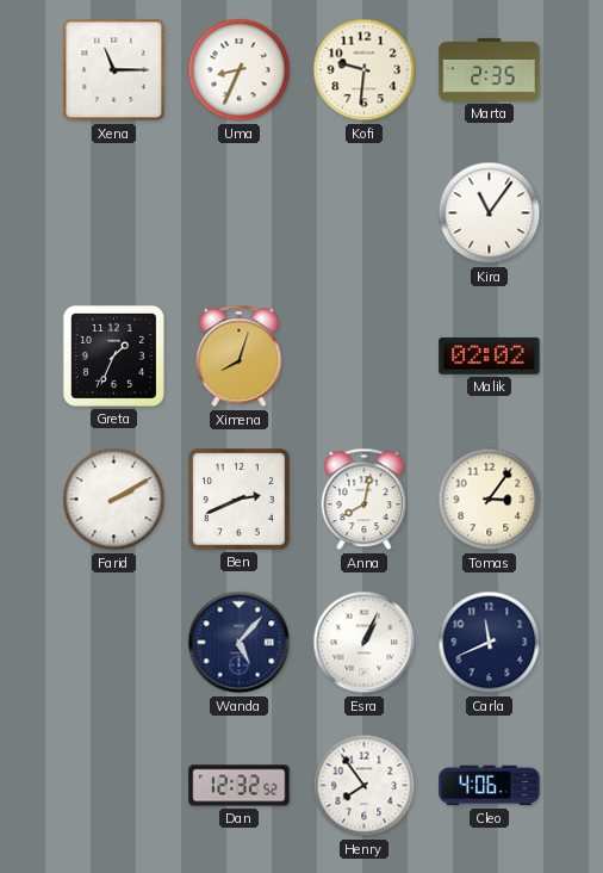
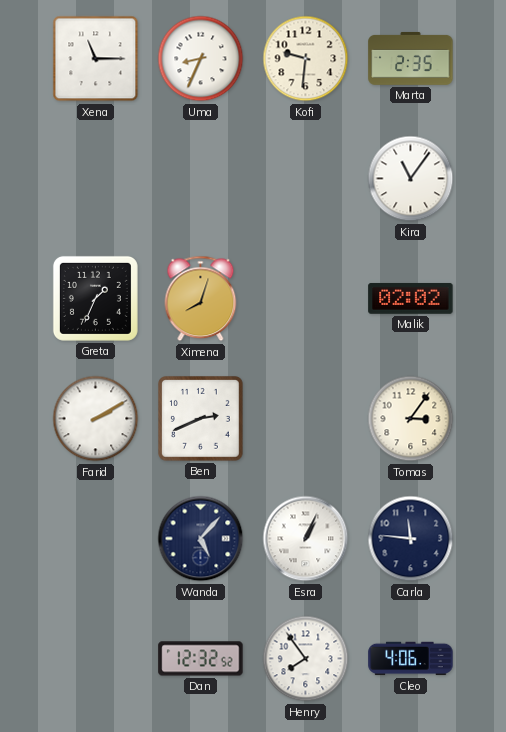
Anna: 8:02 -> none (365, 500)
Carla: 11:41 -> 11:46 (411, 539)
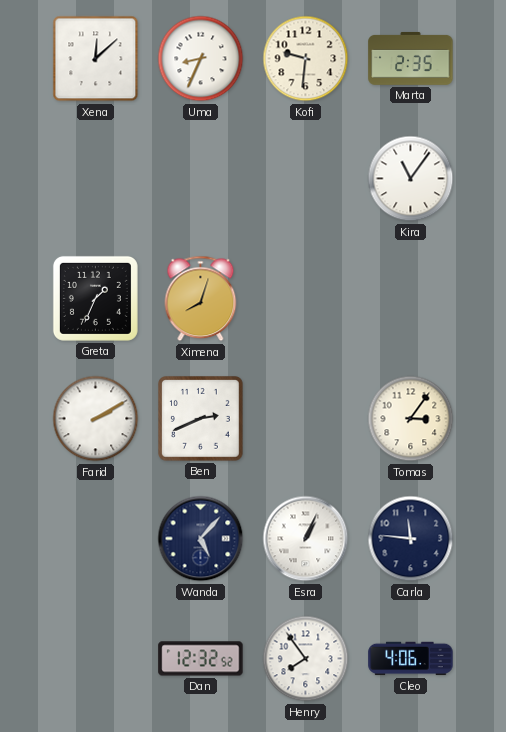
Xena: 11:15 -> 12:08 (96, 59)
Malik: 02:02 -> none (411, 298)
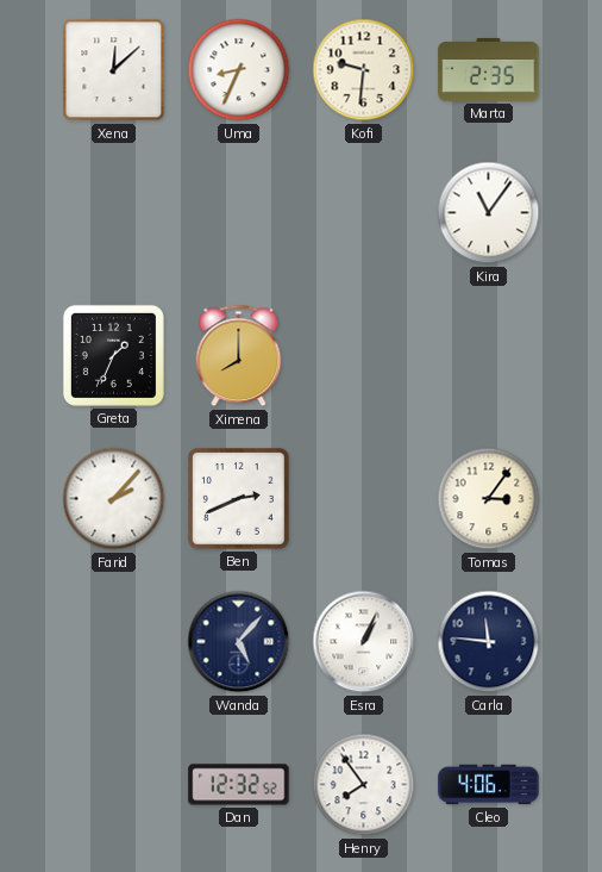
Ximena: 8:03 -> 8:00 (239, 356)
Farid: 2:10 -> 2:07 (114, 499)
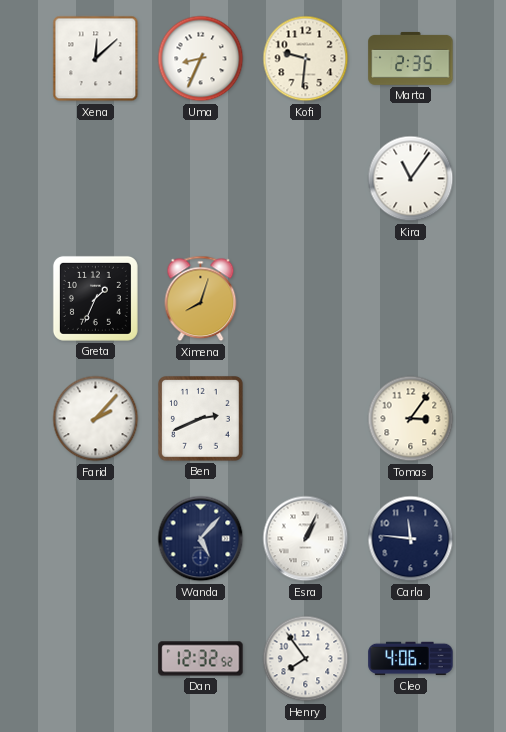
Ximena: 8:00 -> 8:03 (201, 299)
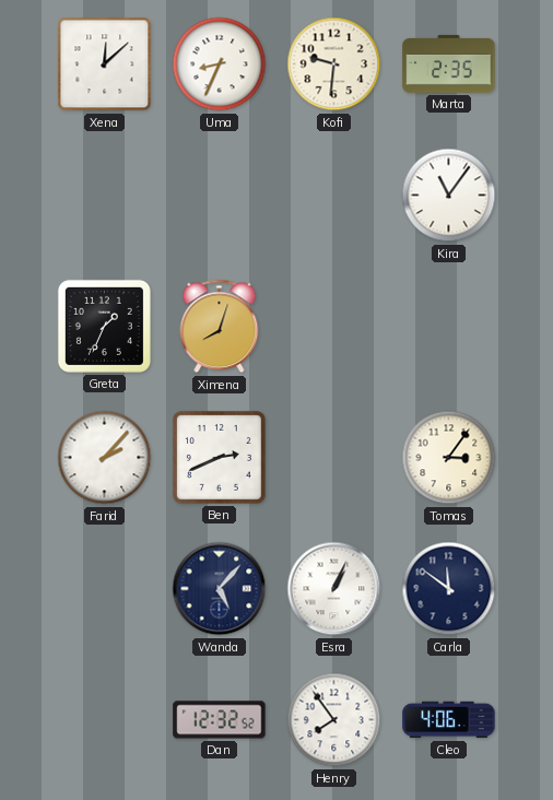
Carla: 11:46 -> 11:51 (449, 589)
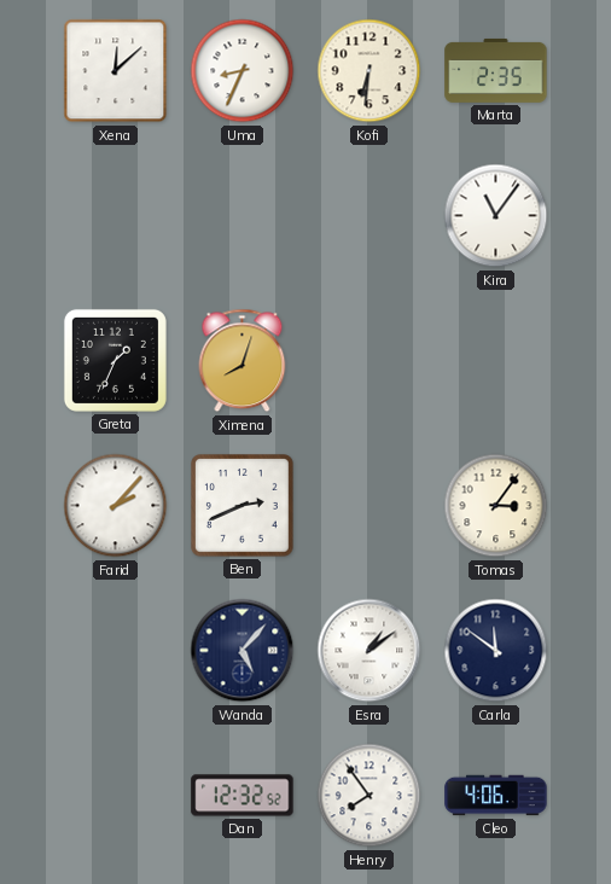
Kofi: 9:31 -> 6:31 (369, 71)
Esra: 1:04 -> 1:09 (369, 651)
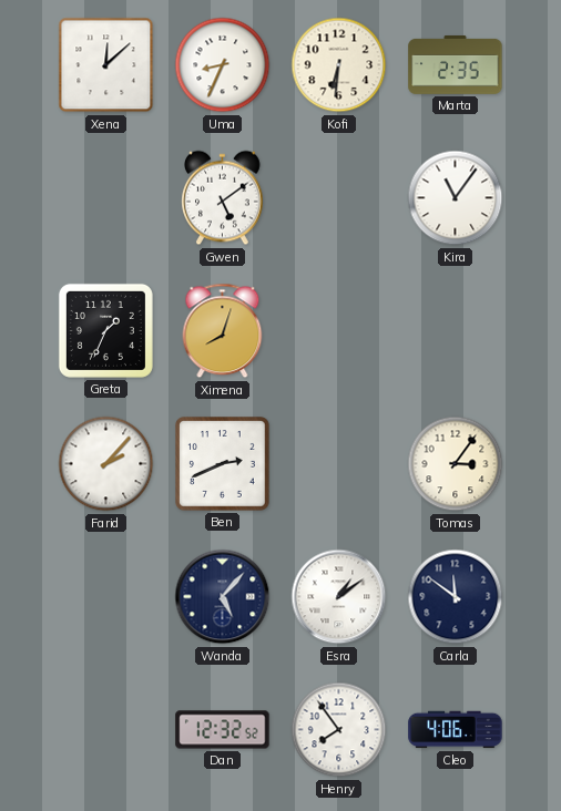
Gwen: none -> 5:09 (223, 198)
